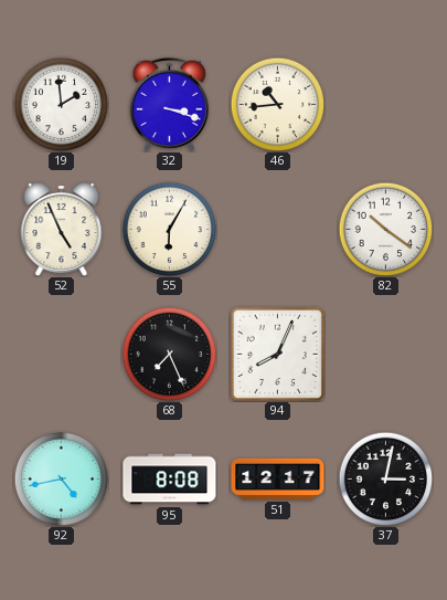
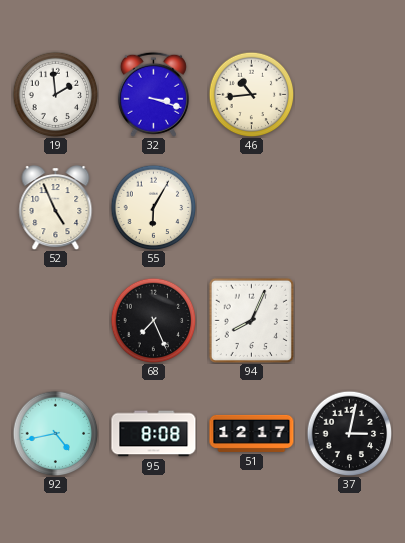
82: 10:21 -> none (385, 229)
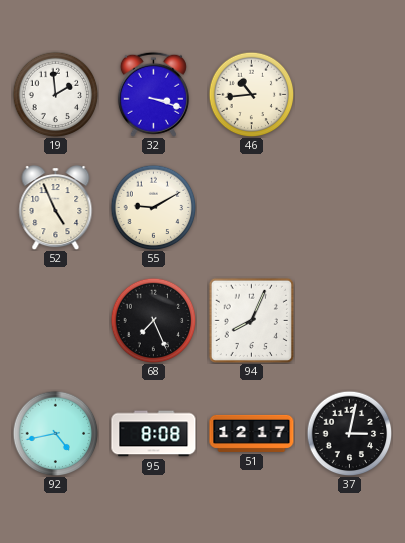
55: 6:05 -> 9:10 (153, 207)
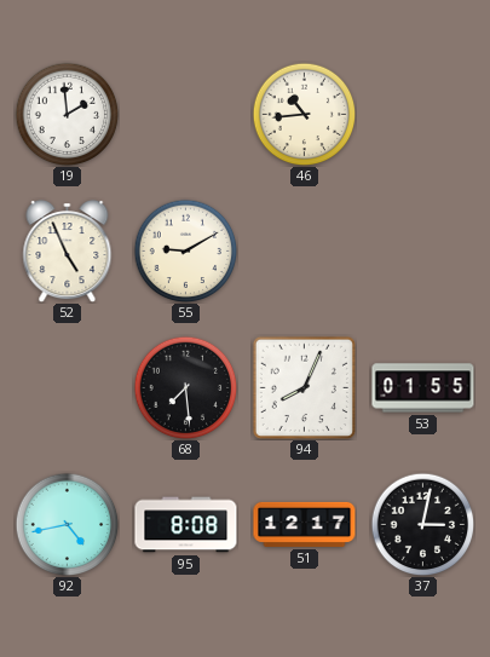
32: 3:18 -> none (153, 94)
68: 7:26 -> 7:29 (185, 387)
53: none -> 01:55 (423, 388)
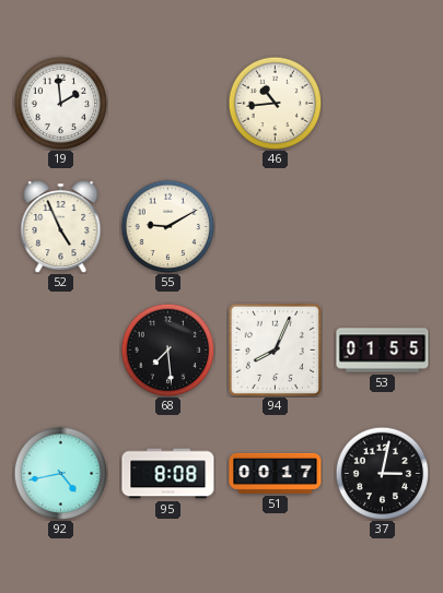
51: 12:17 -> 00:17 (276, 473)
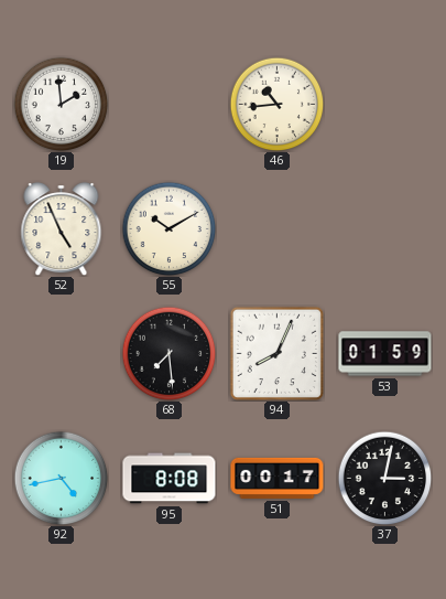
55: 9:10 -> 10:10 (168, 228)
53: 01:55 -> 01:59 (385, 354)
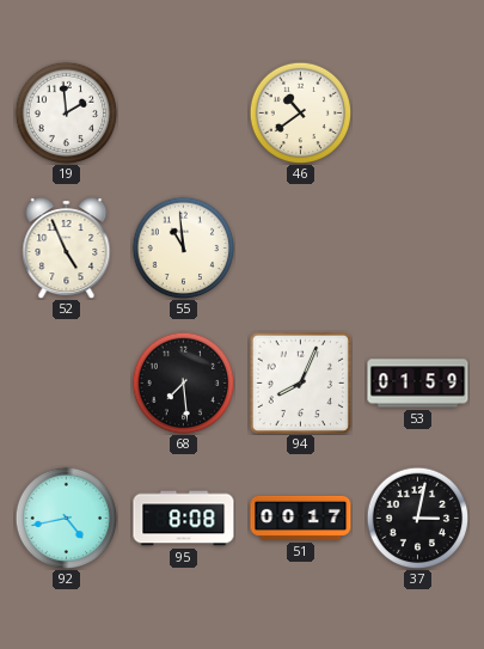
46: 10:44 -> 10:39 (300, 112)
55: 10:10 -> 10:59 (183, 247)
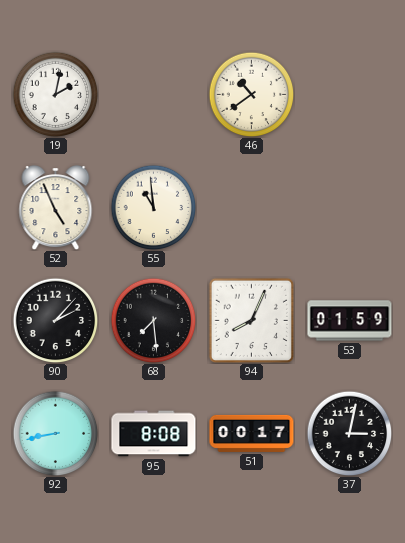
19: 1:59 -> 2:02 (55, 94)
90: none -> 2:07 (55, 320)
92: 4:43 -> 8:43 (55, 433)
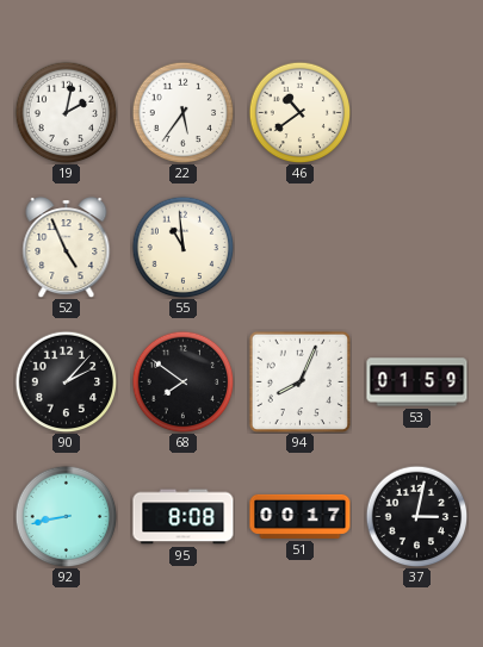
22: none -> 5:36 (182, 112)
68: 7:29 -> 7:51 (182, 381)
